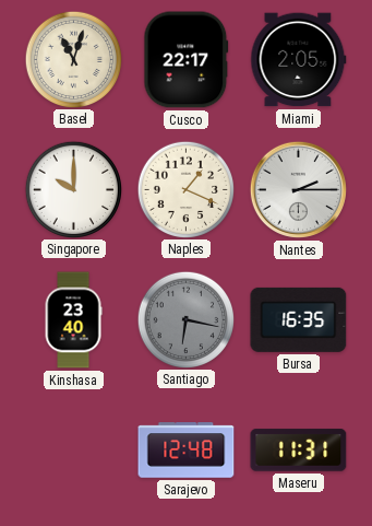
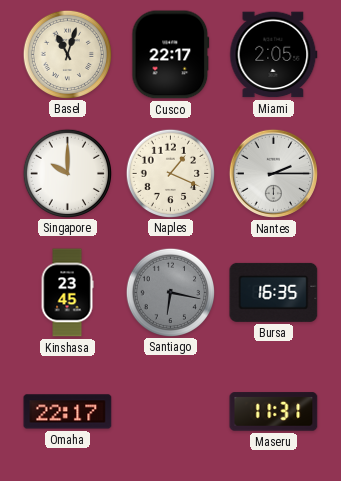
Kinshasa: 23:40 -> 23:45 (67, 293)
Omaha: none -> 22:17 (68, 412)
Sarajevo: 12:48 -> none (187, 451)
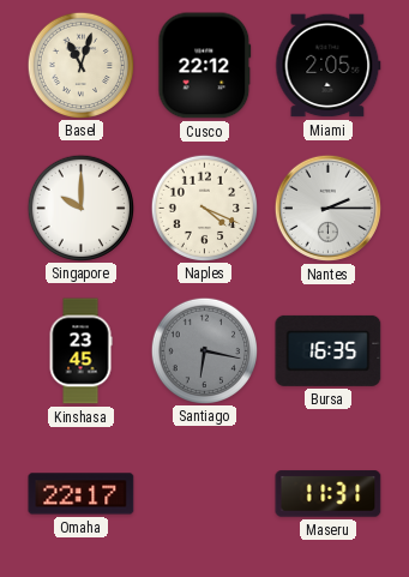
Cusco: 22:17 -> 22:12 (205, 66)
Naples: 1:19 -> 4:19 (204, 208)
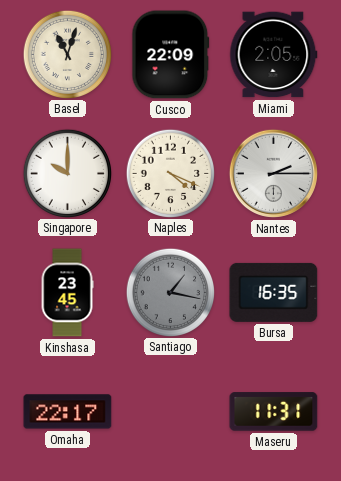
Cusco: 22:12 -> 22:09 (171, 55)
Santiago: 6:17 -> 1:17 (170, 292)
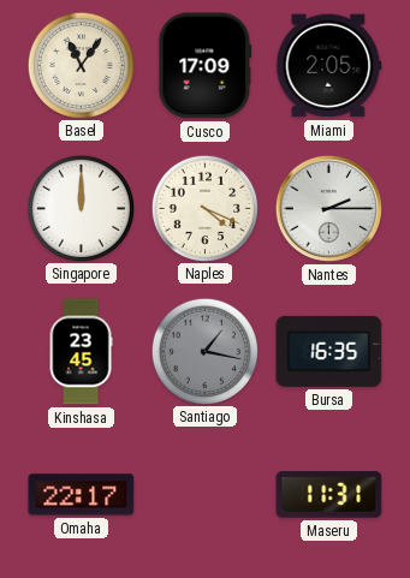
Basel: 11:03 -> 11:06 (81, 65)
Cusco: 22:09 -> 17:09 (206, 66)
Singapore: 10:00 -> 12:00 (81, 208)
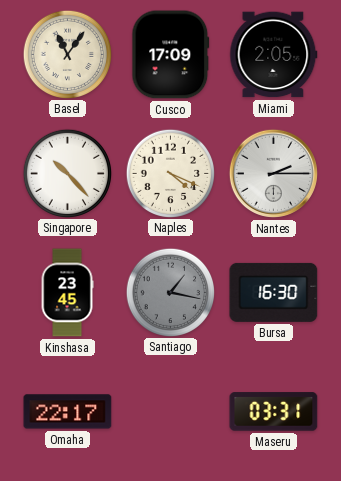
Singapore: 12:00 -> 10:23 (67, 173)
Bursa: 16:35 -> 16:30 (274, 292)
Maseru: 11:31 -> 03:31 (274, 412)
